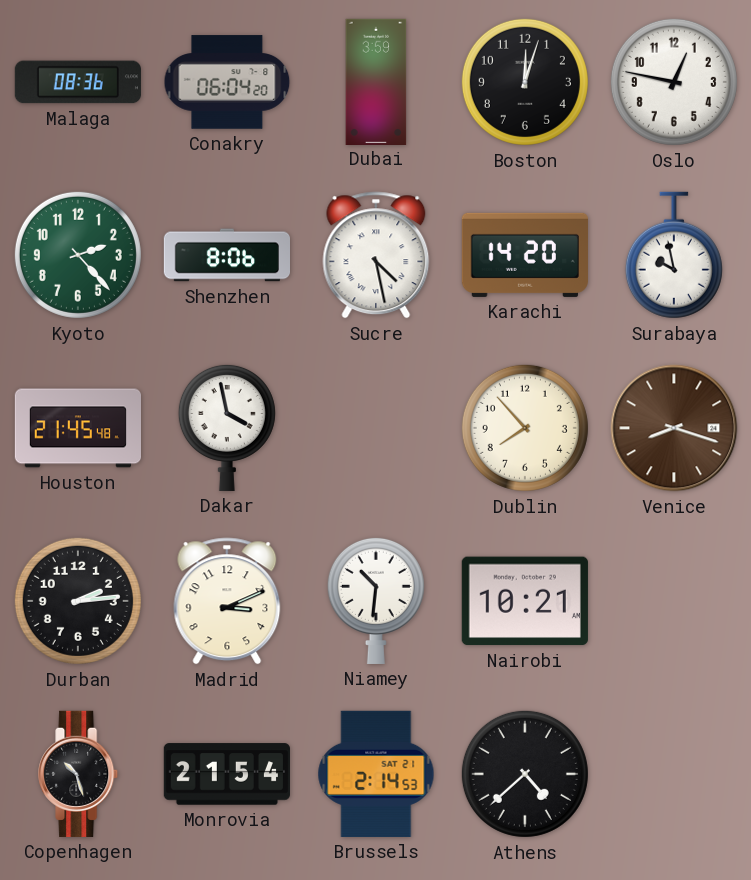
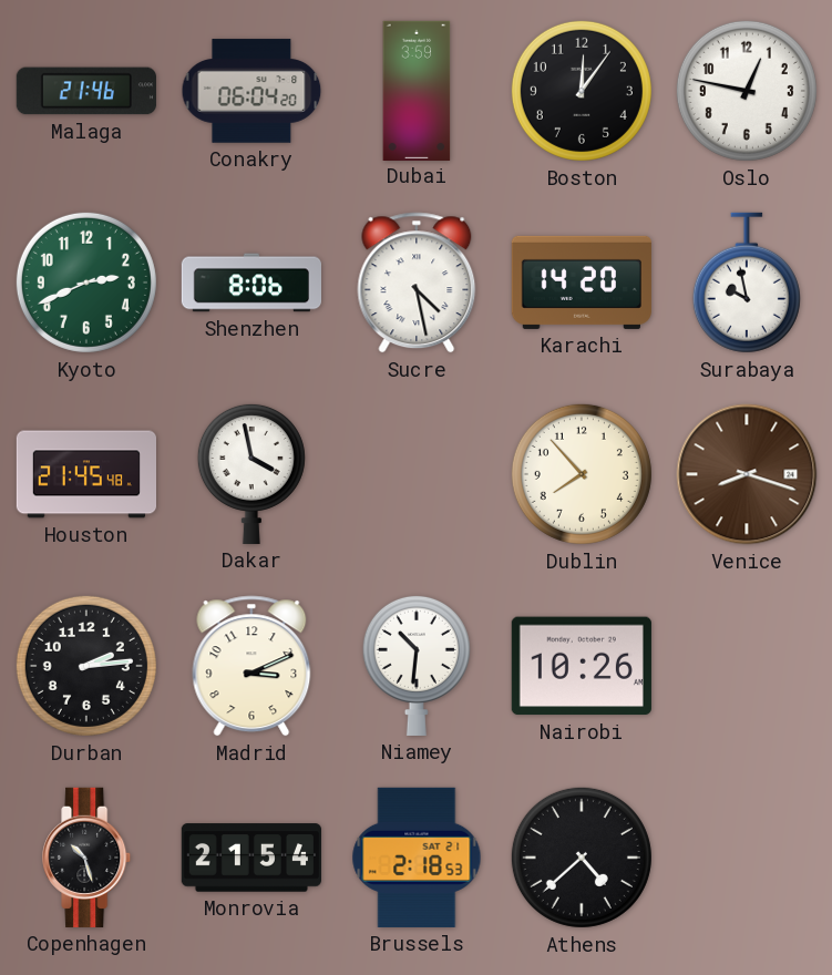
Malaga: 08:36 -> 21:46 (86, 91)
Boston: 12:03 -> 12:06 (582, 91)
Kyoto: 2:23 -> 2:41 (86, 283)
Nairobi: 10:21 -> 10:26 (582, 666)
Brussels: 2:14 -> 2:18 (417, 858)
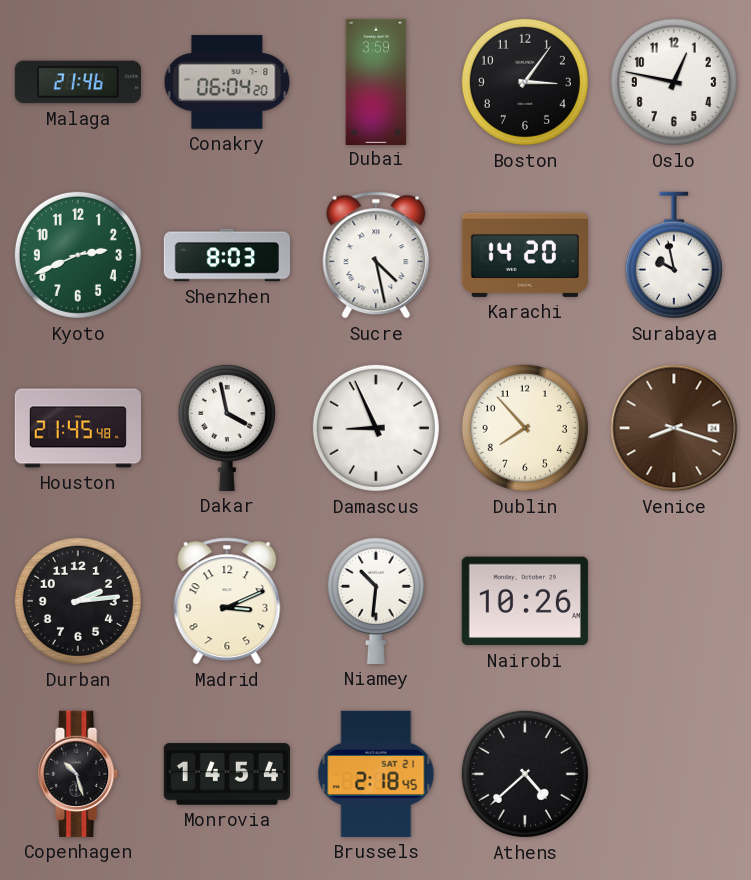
Boston: 12:06 -> 3:06 (525, 82)
Shenzhen: 8:06 -> 8:03 (226, 255)
Damascus: none -> 8:56 (376, 428)
Monrovia: 21:54 -> 14:54 (227, 774)
Brussels: 2:18:53 -> 2:18:45 (376, 774)
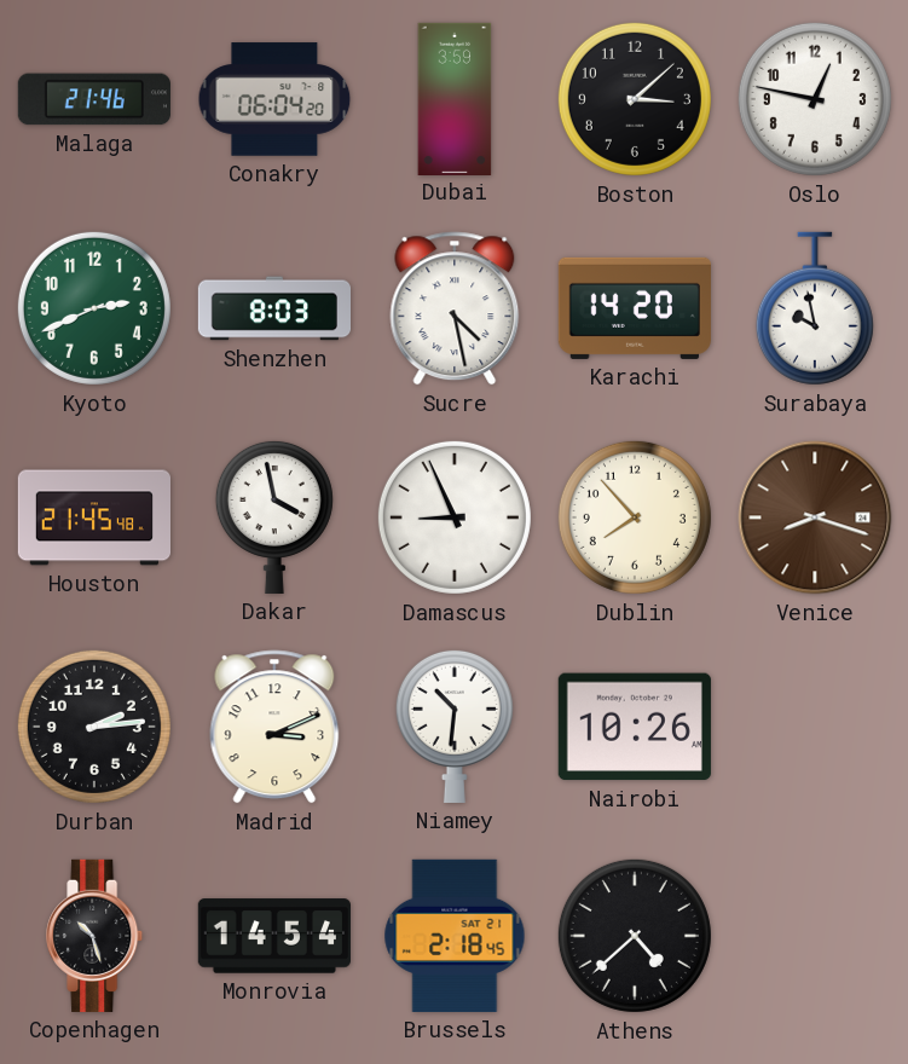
Boston: 3:06 -> 3:08 (635, 99)
